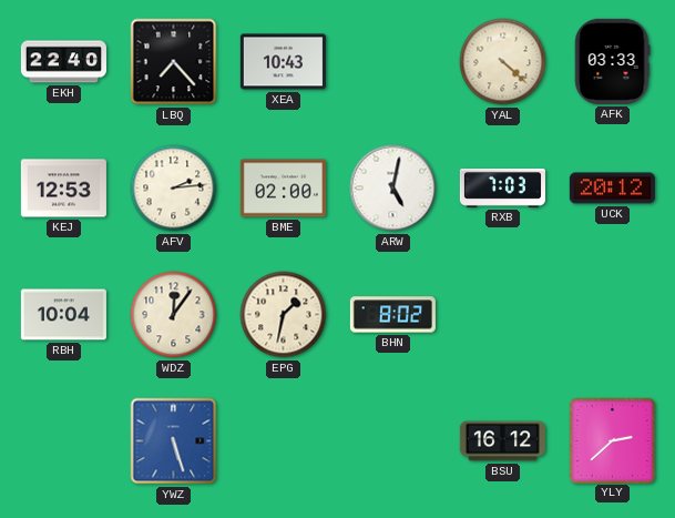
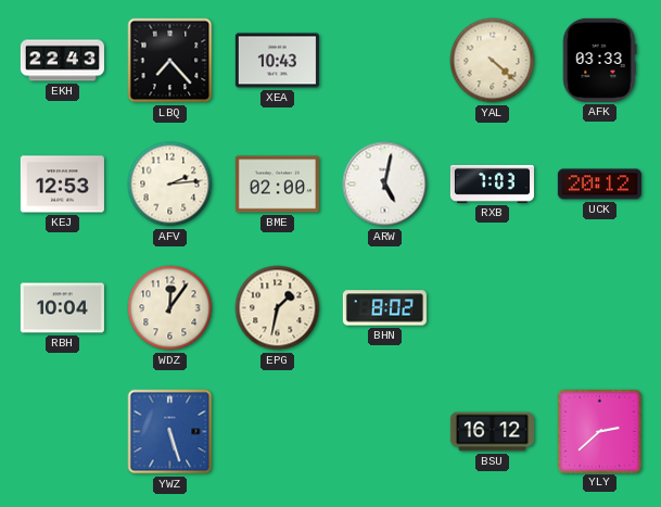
EKH: 22:40 -> 22:43 (62, 61)
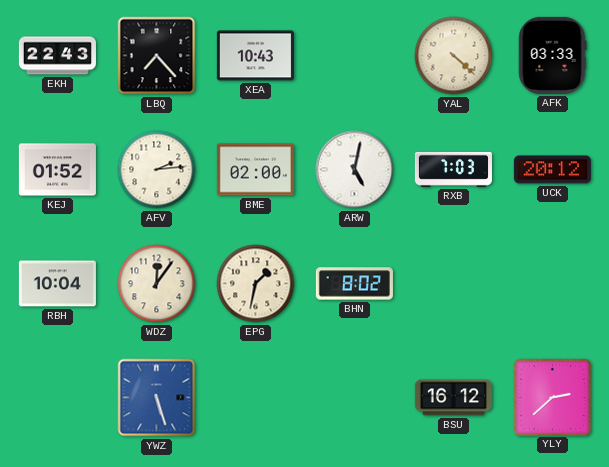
KEJ: 12:53 -> 01:52 (57, 170)
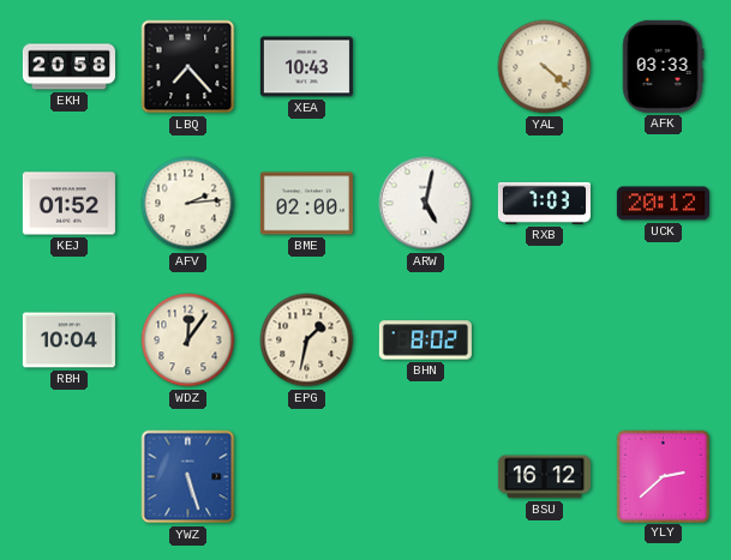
EKH: 22:43 -> 20:58 (68, 67)
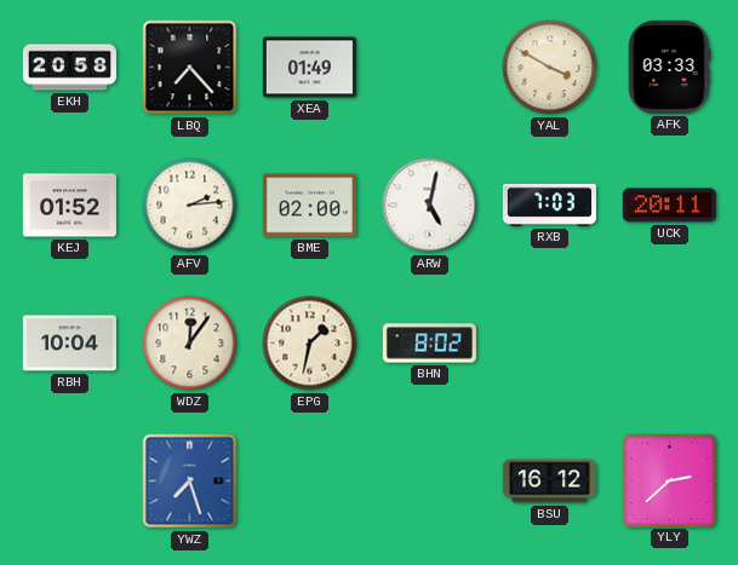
XEA: 10:43 -> 01:49 (309, 68)
YAL: 4:22 -> 3:50 (550, 68)
UCK: 20:12 -> 20:11 (669, 206)
YWZ: 5:27 -> 7:27 (190, 482)
